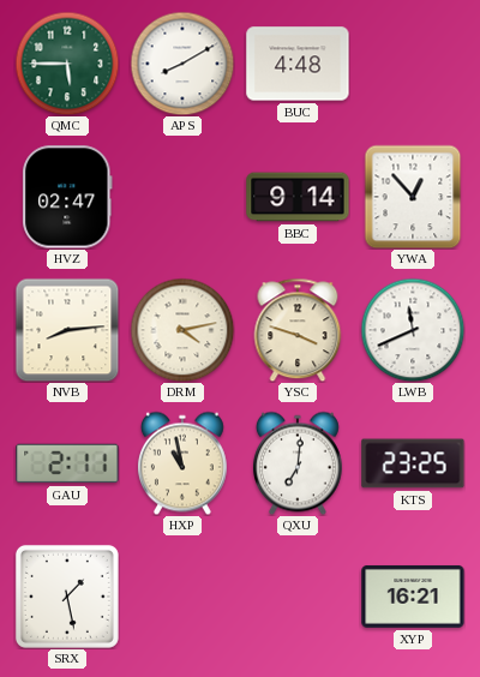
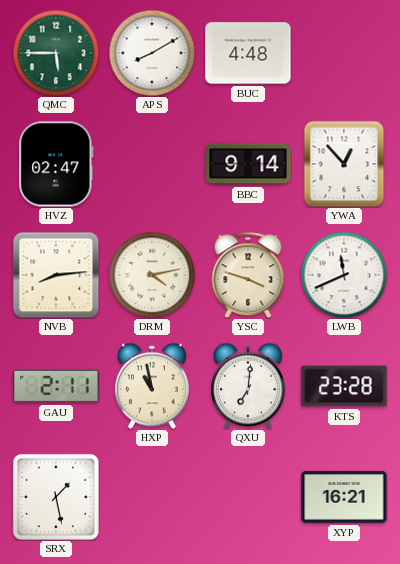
KTS: 23:25 -> 23:28 (344, 386)
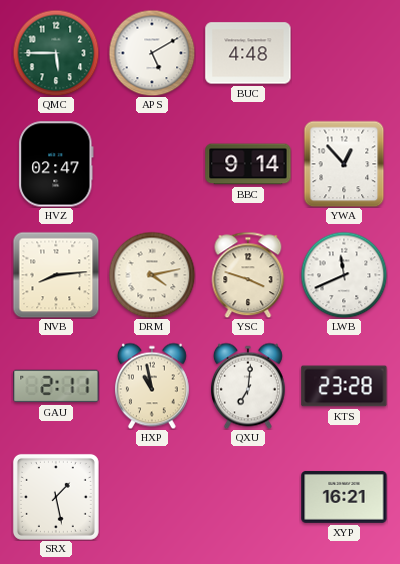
APS: 8:10 -> 5:10 (152, 53)
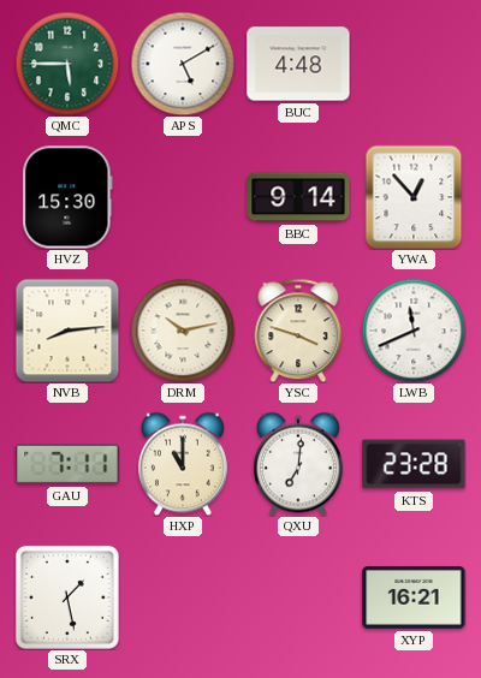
HVZ: 02:47 -> 15:30 (67, 197)
DRM: 4:13 -> 10:13 (183, 331)
GAU: 2:11 -> 7:11 (67, 464)
HXP: 10:58 -> 11:00 (183, 464)
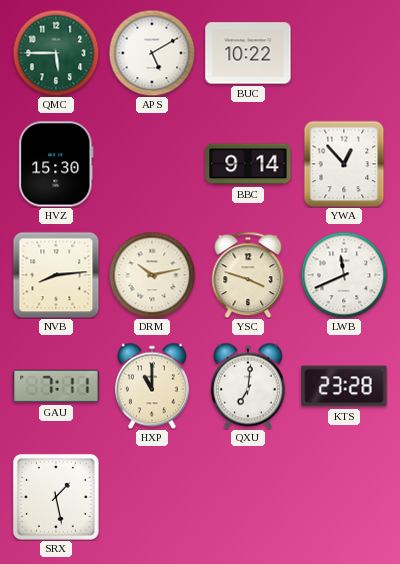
BUC: 4:48 -> 10:22 (248, 53)
XYP: 16:21 -> none (414, 597)
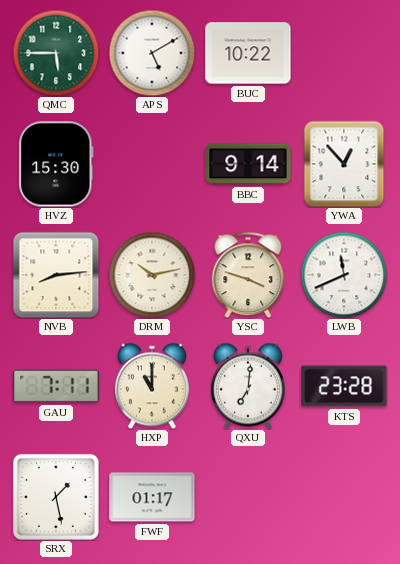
FWF: none -> 01:17 (152, 497)
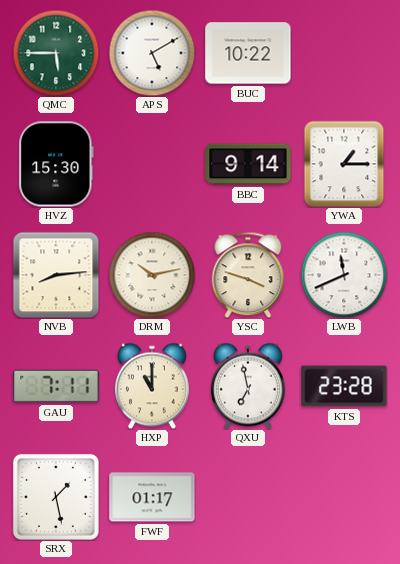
YWA: 12:53 -> 1:15 (344, 164)
QXU: 7:01 -> 6:58 (248, 386)
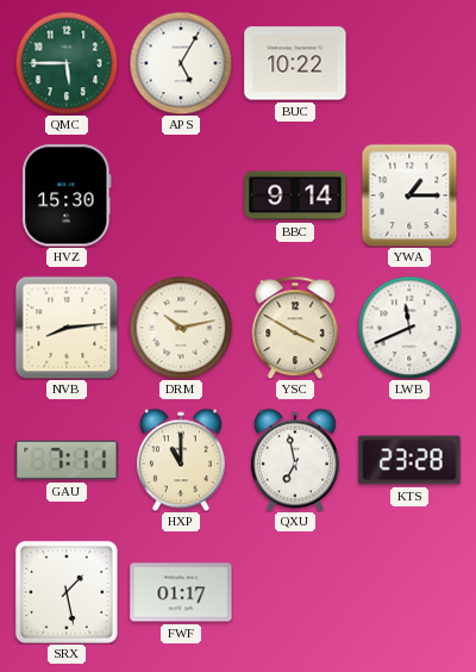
APS: 5:10 -> 5:05 (181, 63)
YSC: 3:48 -> 3:50 (295, 328)
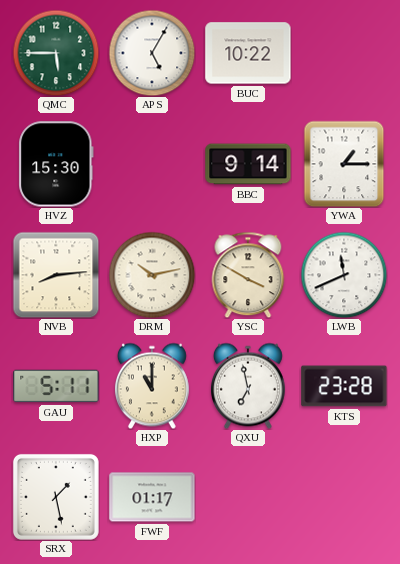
GAU: 7:11 -> 5:11 (56, 386)
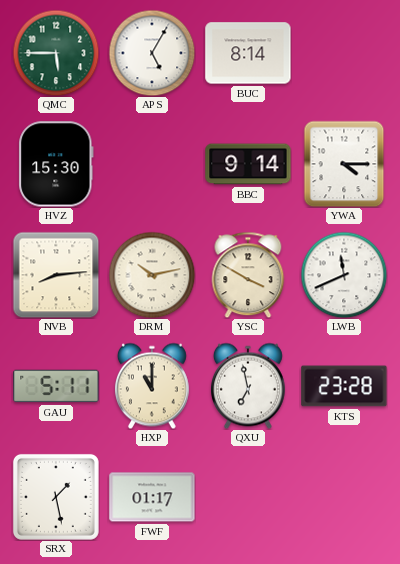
BUC: 10:22 -> 8:14 (248, 53)
YWA: 1:15 -> 4:15 (344, 164)
